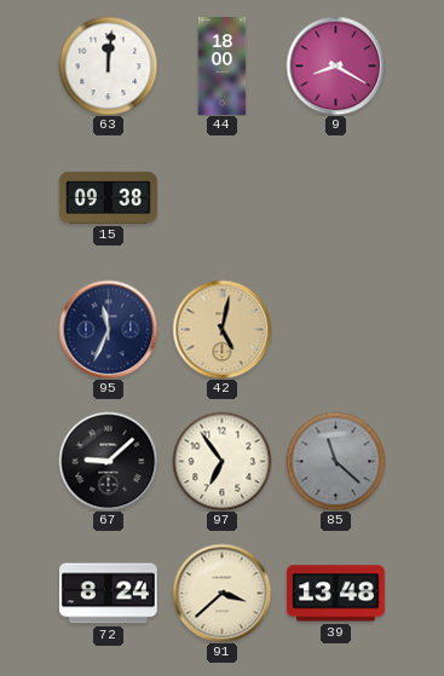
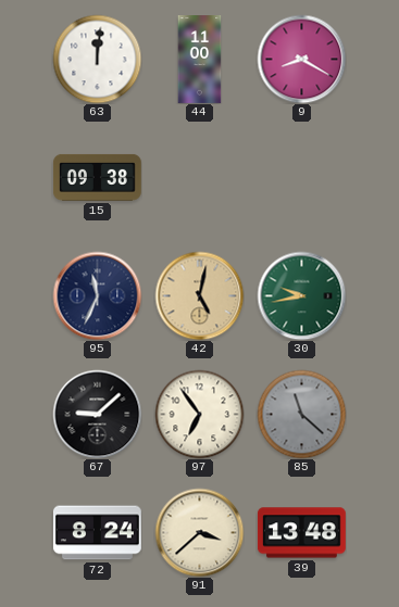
44: 18:00 -> 11:00 (200, 60)
30: none -> 9:43 (301, 295)
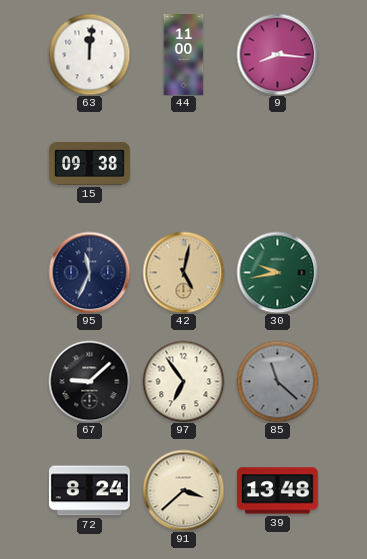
9: 8:20 -> 8:16 (277, 54)
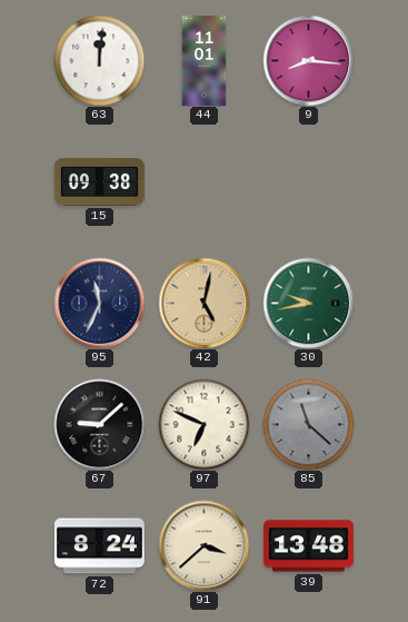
44: 11:00 -> 11:01 (205, 61)
97: 6:54 -> 6:49 (203, 424)
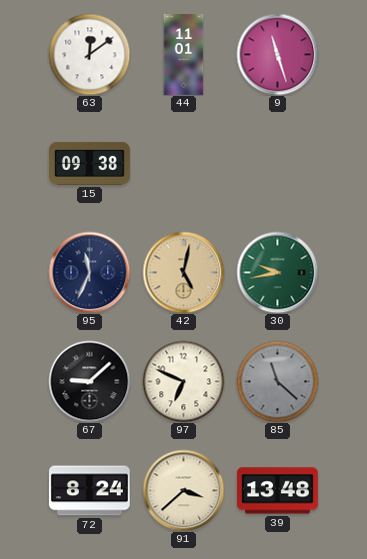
63: 12:01 -> 12:09 (89, 54)
9: 8:16 -> 11:27 (277, 54)
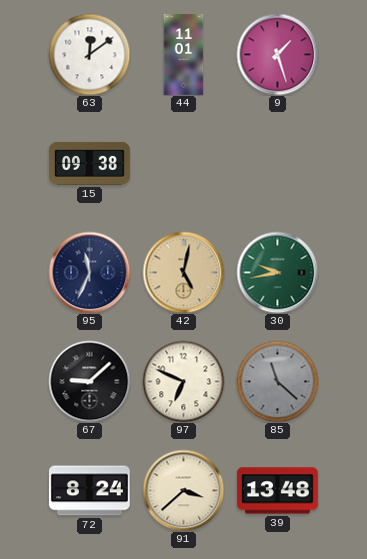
9: 11:27 -> 1:27 (277, 54)
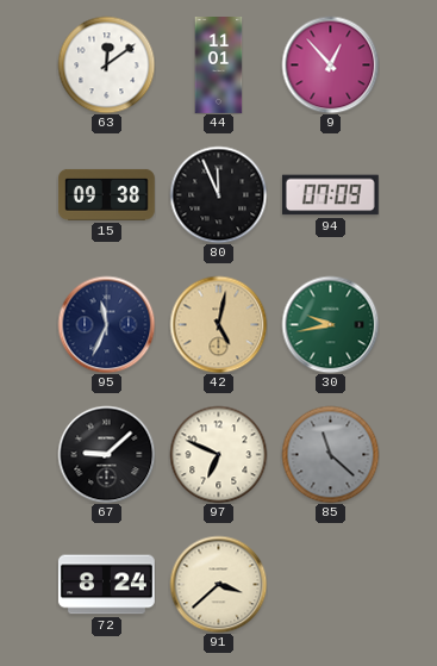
9: 1:27 -> 12:53 (330, 64)
80: none -> 11:56 (218, 194)
94: none -> 07:09 (330, 195)
39: 13:48 -> none (277, 491)
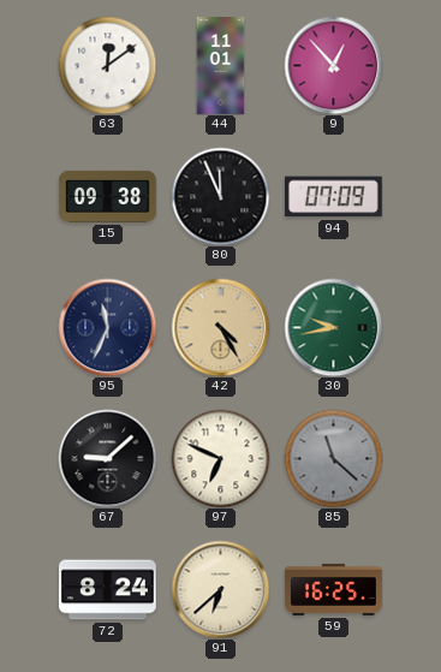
42: 5:02 -> 4:25 (220, 327)
91: 3:38 -> 6:38 (220, 589)
59: none -> 16:25 (334, 589)
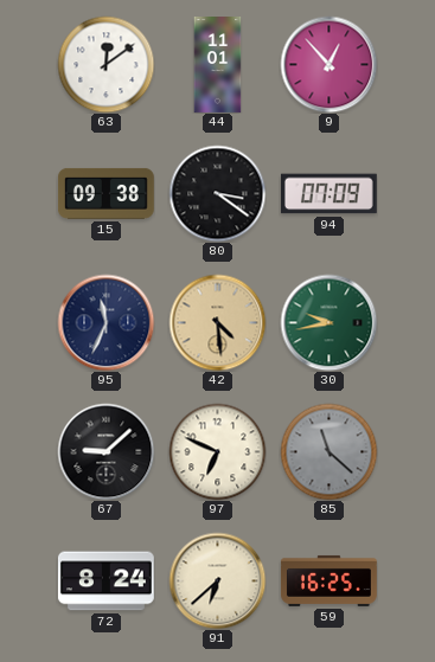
80: 11:56 -> 3:21 (217, 193)
42: 4:25 -> 4:29 (217, 322)
